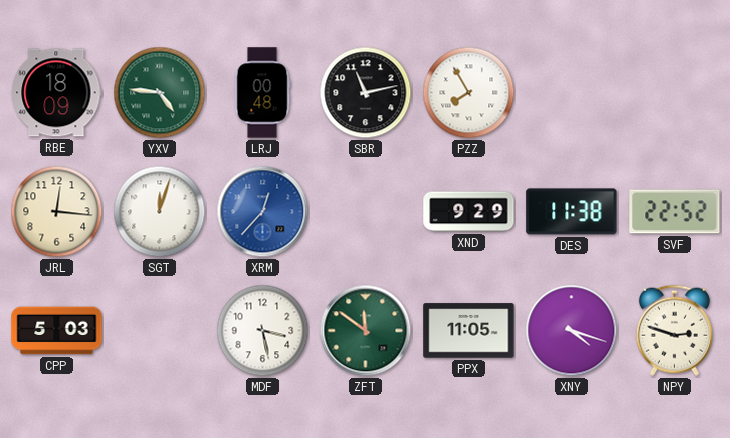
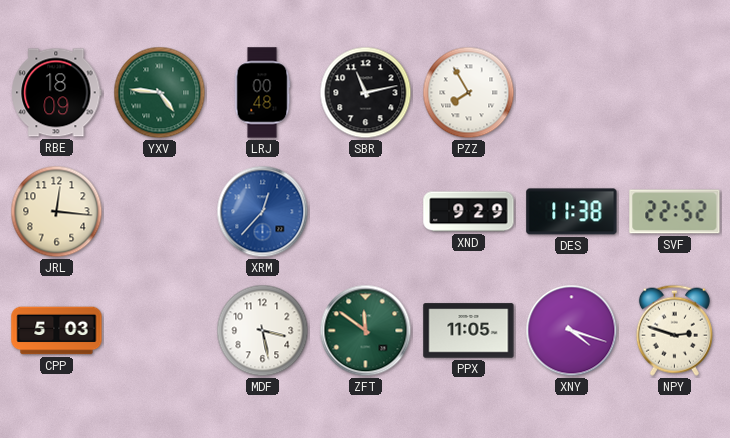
SGT: 12:03 -> none (160, 212)
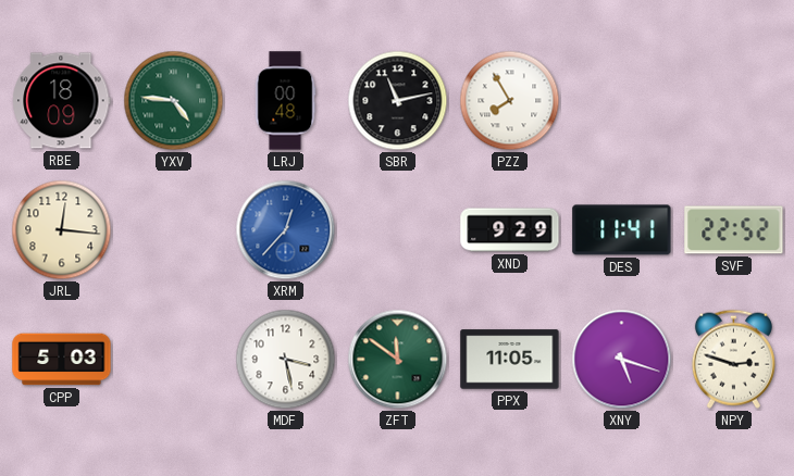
DES: 11:38 -> 11:41 (622, 230)
XNY: 4:18 -> 5:18 (622, 360)
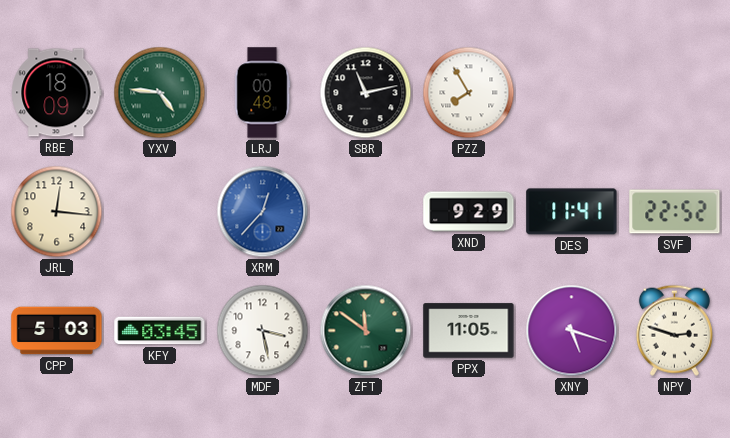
KFY: none -> 03:45 (160, 331)
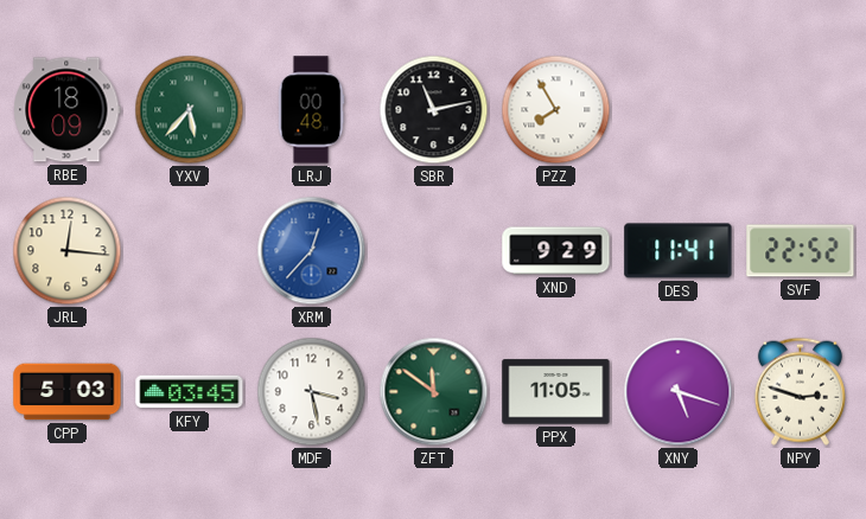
YXV: 4:46 -> 5:37 (190, 110)
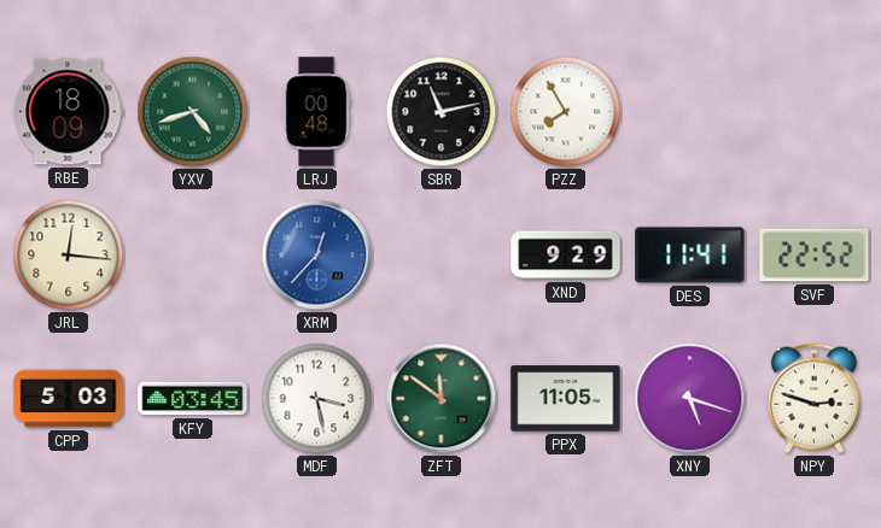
YXV: 5:37 -> 4:42 (193, 112)
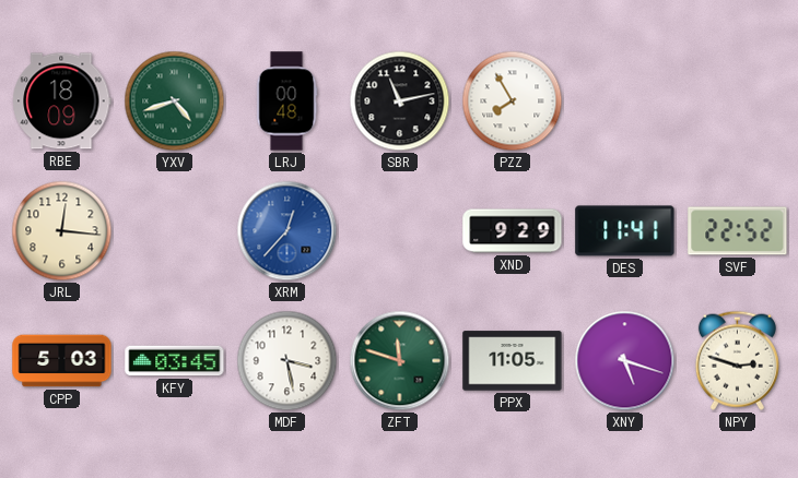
ZFT: 11:51 -> 11:48 (400, 361)
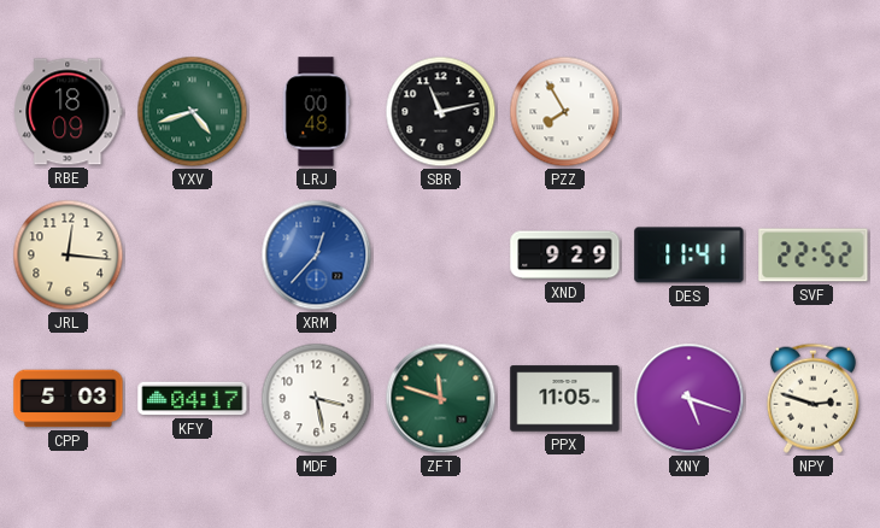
KFY: 03:45 -> 04:17 (193, 399)
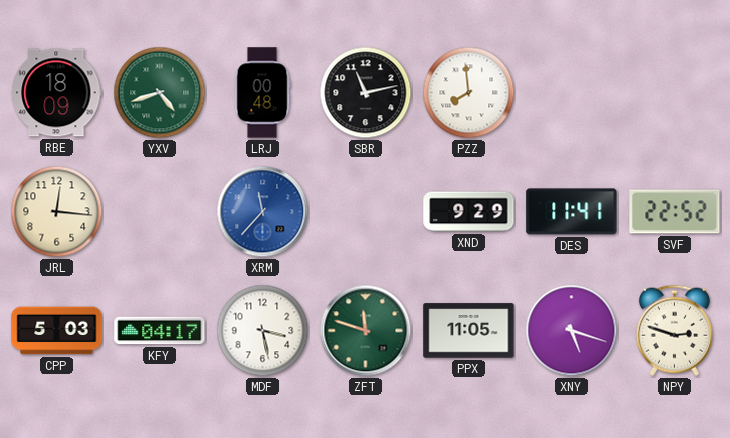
PZZ: 7:55 -> 7:59 (469, 93)
XRM: 12:37 -> 11:37 (263, 212)
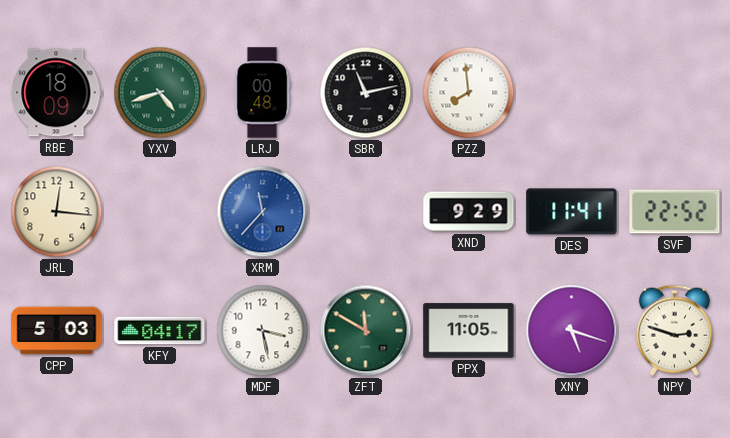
ZFT: 11:48 -> 11:50 (366, 331)
